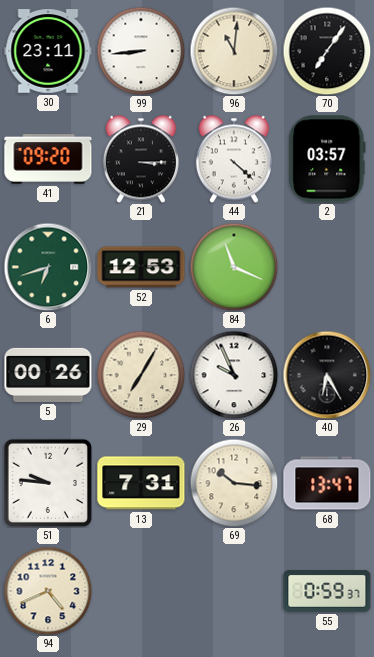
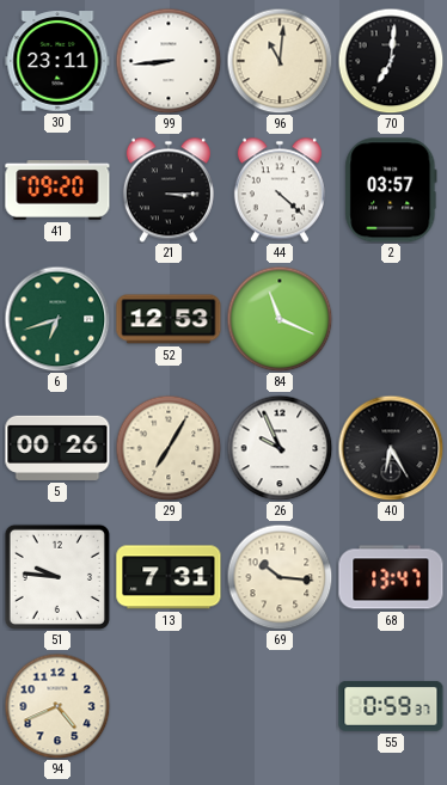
70: 7:06 -> 7:01 (391, 61)
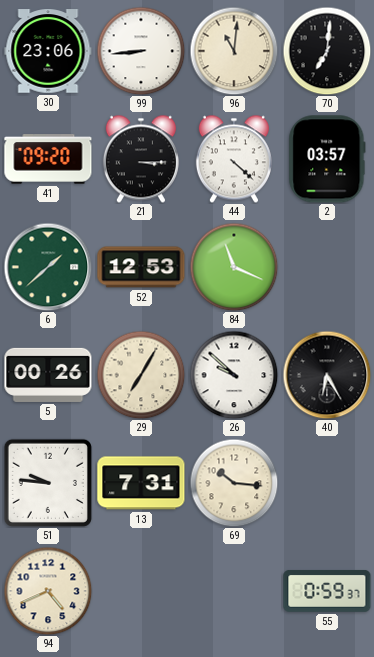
30: 23:11 -> 23:06 (48, 51)
6: 6:42 -> 1:38 (48, 267)
26: 9:56 -> 9:52 (234, 375)
68: 13:47 -> none (391, 577)
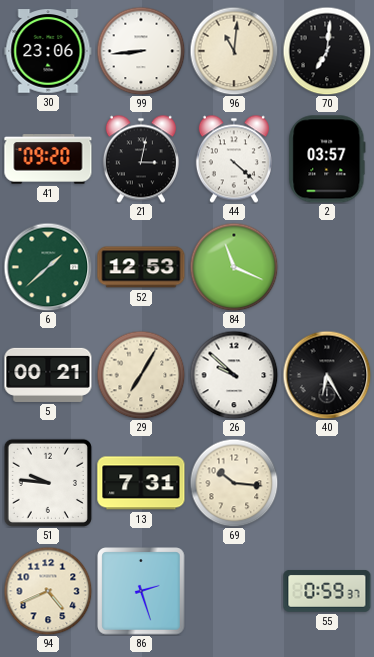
21: 3:15 -> 3:02 (141, 159)
5: 00:26 -> 00:21 (48, 375)
86: none -> 2:27 (141, 591)
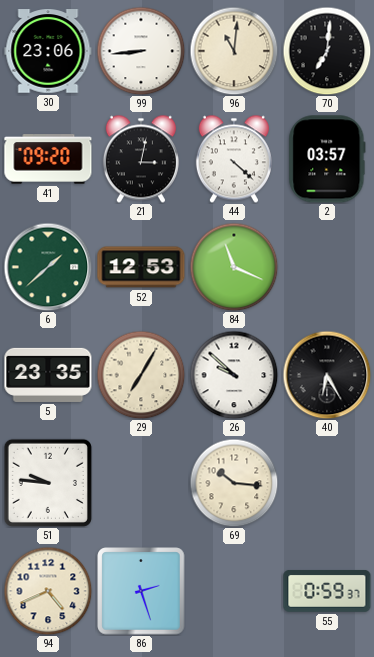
5: 00:21 -> 23:35 (48, 375)
13: 7:31 -> none (141, 483)
